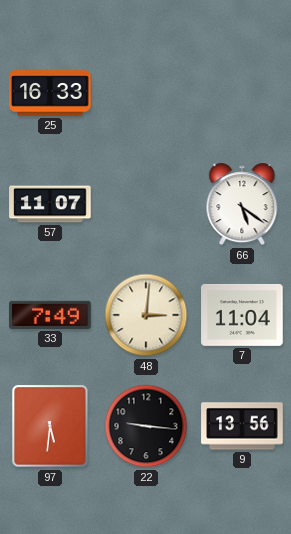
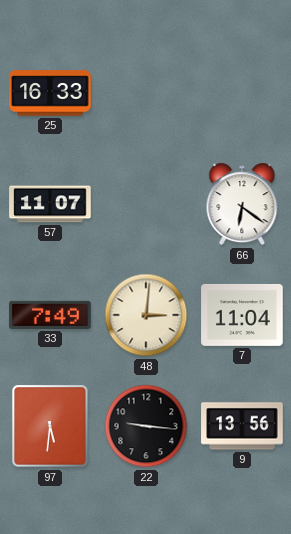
66: 5:21 -> 6:21 (242, 204)
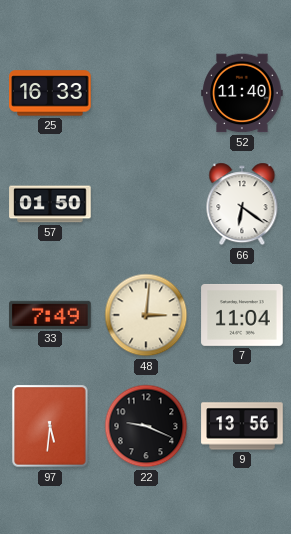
52: none -> 11:40 (242, 93)
57: 11:07 -> 01:50 (50, 204)
22: 9:16 -> 9:19 (146, 426)
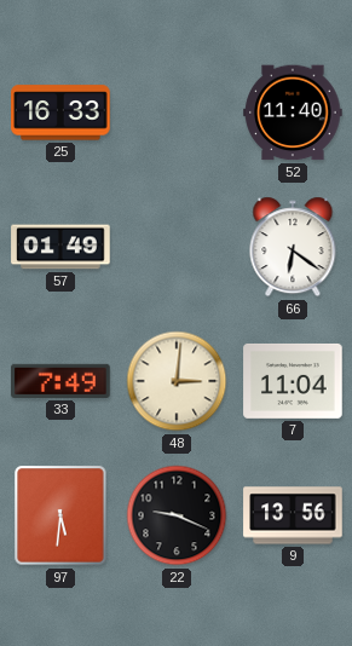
57: 01:50 -> 01:49 (60, 247)
